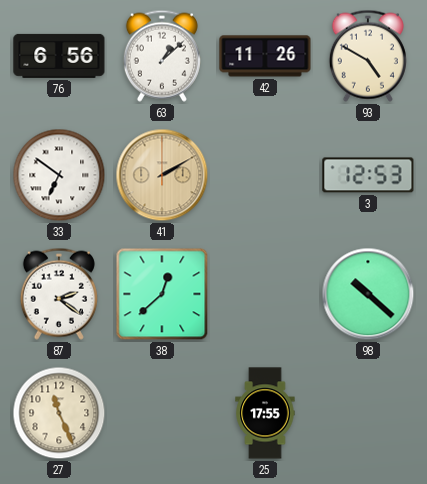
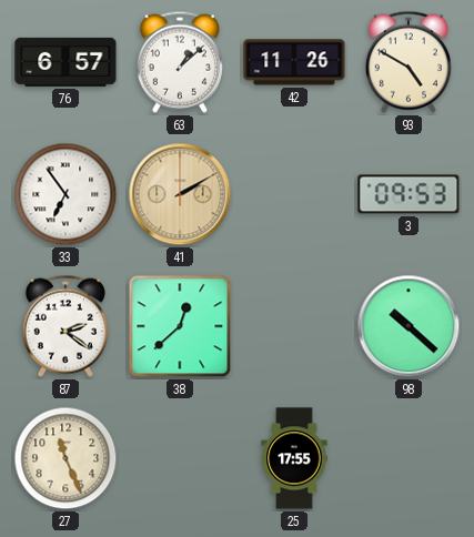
76: 6:56 -> 6:57 (65, 62)
33: 6:51 -> 6:54 (65, 194)
3: 12:53 -> 09:53 (409, 194)
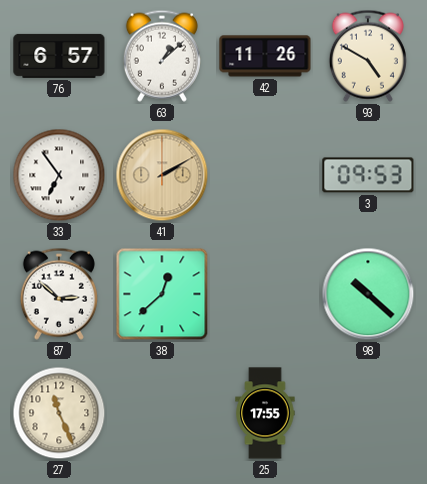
87: 2:21 -> 2:52 (59, 294)
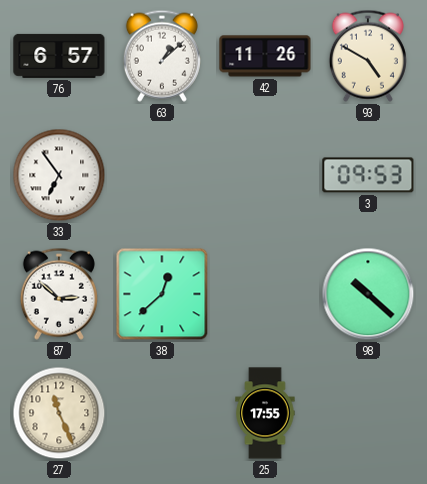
41: 2:10 -> none (162, 175)
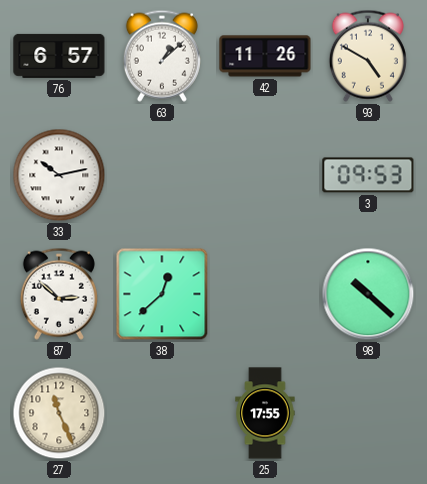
33: 6:54 -> 10:13 (59, 175)
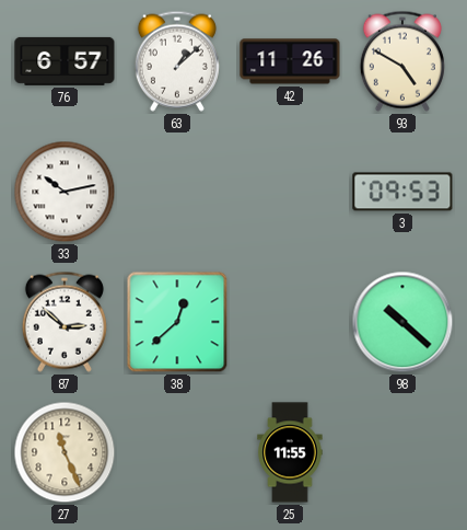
25: 17:55 -> 11:55 (290, 452)
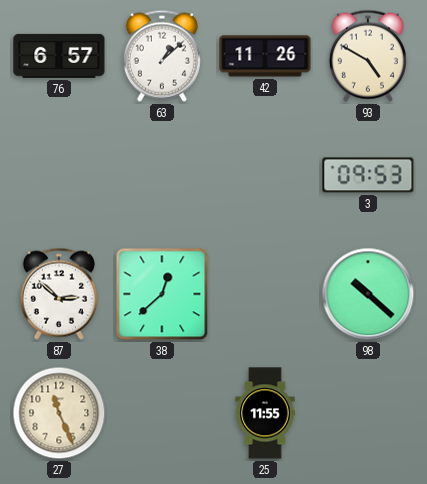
33: 10:13 -> none (65, 192)
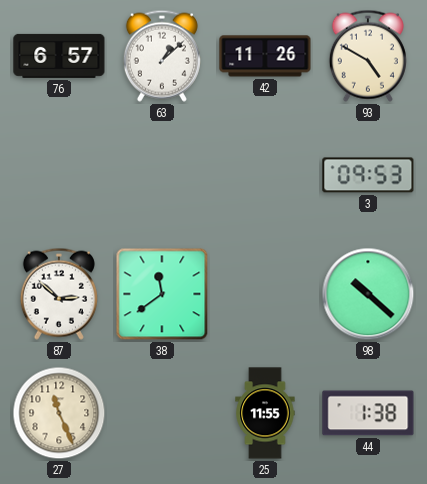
38: 12:38 -> 11:39 (162, 294)
44: none -> 1:38 (368, 413)
